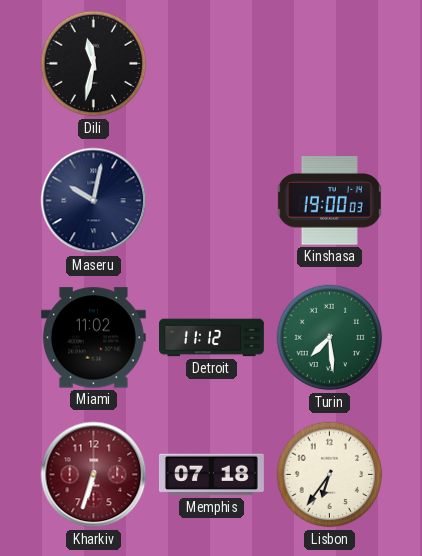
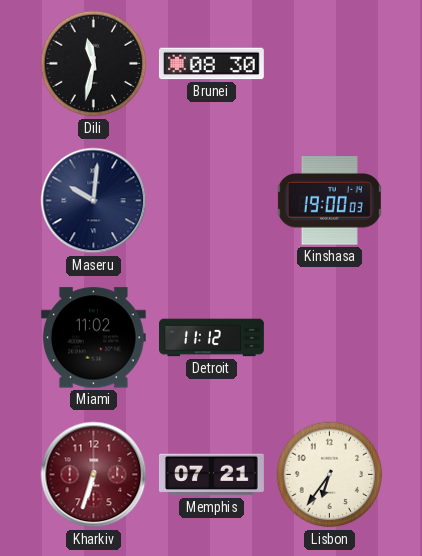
Brunei: none -> 08:30 (211, 64)
Maseru: 10:02 -> 10:01 (94, 201)
Turin: 7:29 -> none (330, 338)
Memphis: 07:18 -> 07:21 (212, 475)
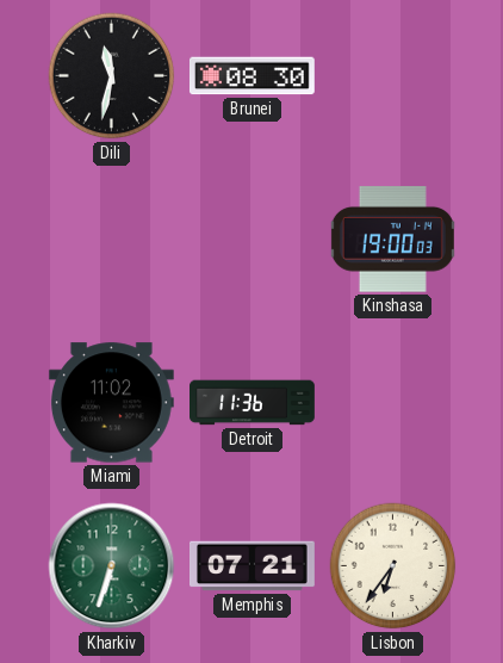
Maseru: 10:01 -> none (94, 201)
Detroit: 11:12 -> 11:36 (253, 403)
Kharkiv dial: burgundy -> green (112, 566)
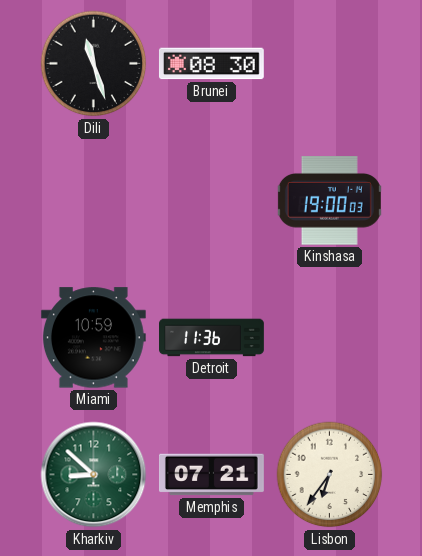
Dili: 11:32 -> 11:27 (94, 64)
Miami: 11:02 -> 10:59 (93, 338)
Kharkiv: 6:33 -> 8:52 (94, 475)
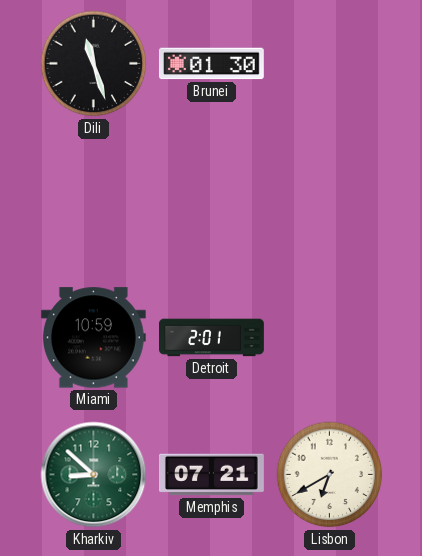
Brunei: 08:30 -> 01:30 (211, 64)
Kinshasa: 19:00 -> none (329, 201)
Detroit: 11:36 -> 2:01 (212, 338)
Lisbon: 6:36 -> 6:40 (330, 475)
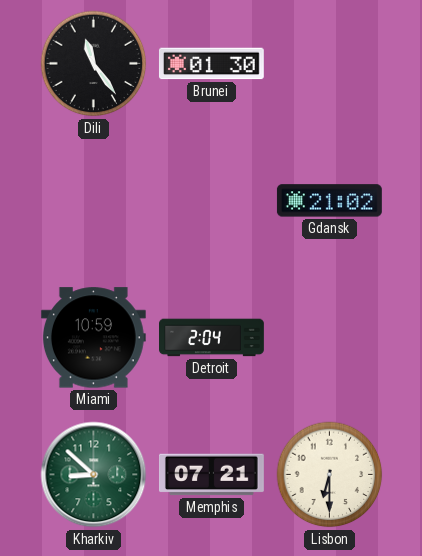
Dili: 11:27 -> 11:24 (94, 64)
Gdansk: none -> 21:02 (329, 201)
Detroit: 2:01 -> 2:04 (212, 338)
Lisbon: 6:40 -> 6:30 (330, 475)
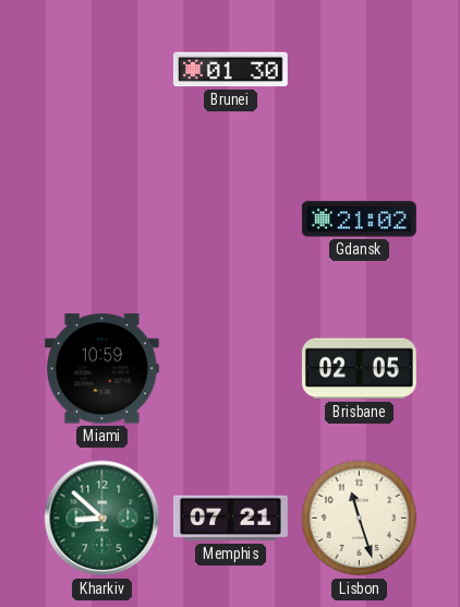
Dili: 11:24 -> none (94, 64)
Detroit: 2:04 -> none (212, 338)
Brisbane: none -> 02:05 (359, 369)
Lisbon: 6:30 -> 11:27 (360, 519)
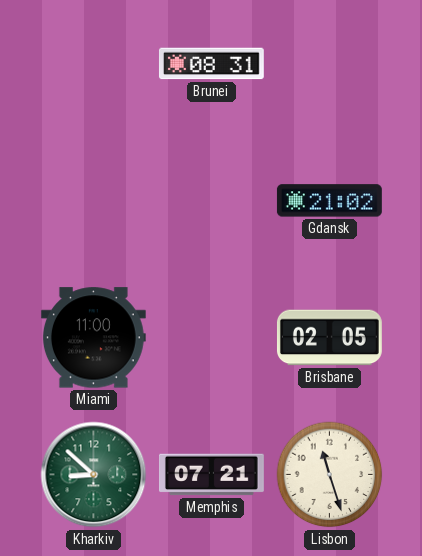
Brunei: 01:30 -> 08:31 (211, 64)
Miami: 10:59 -> 11:00 (93, 338)
